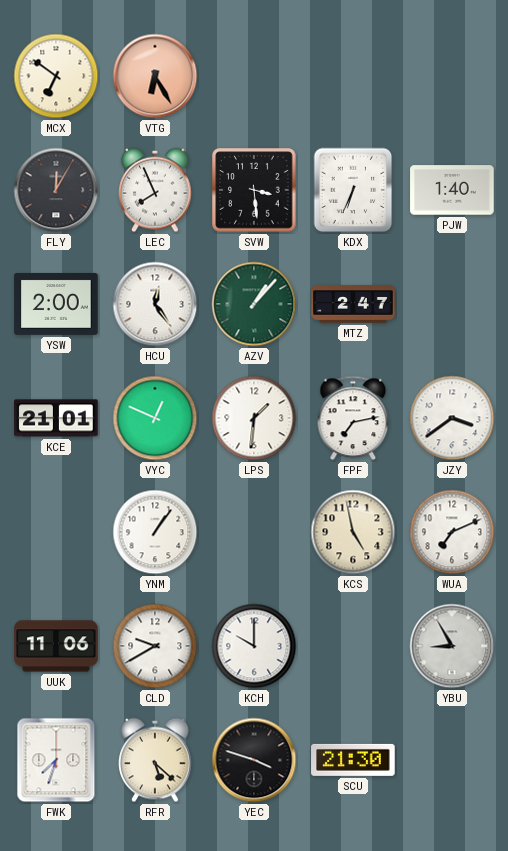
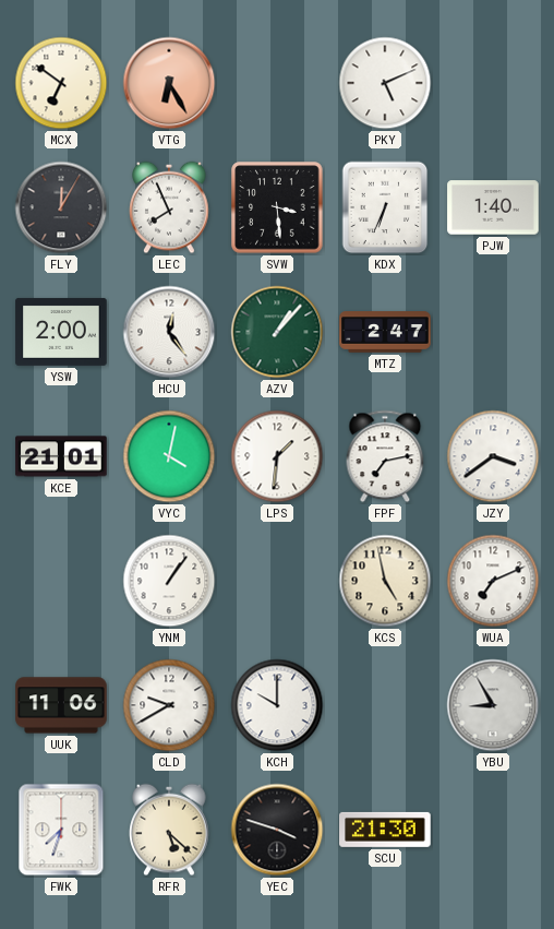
PKY: none -> 5:11 (385, 83)
VYC: 12:49 -> 4:02 (169, 456)
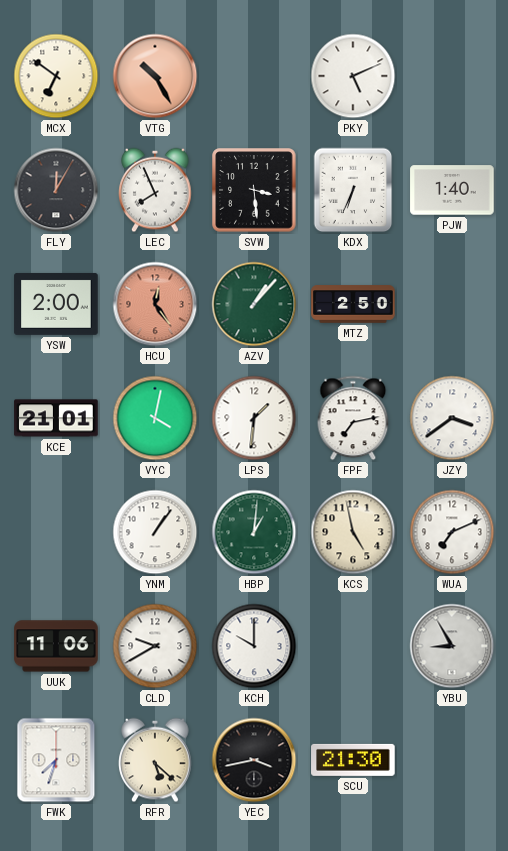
VTG: 6:25 -> 10:25 (155, 76)
HCU dial: white -> salmon (155, 304)
MTZ: 2:47 -> 2:50 (353, 304)
HBP: none -> 1:01 (254, 532)
YEC: 3:48 -> 3:43 (254, 760)
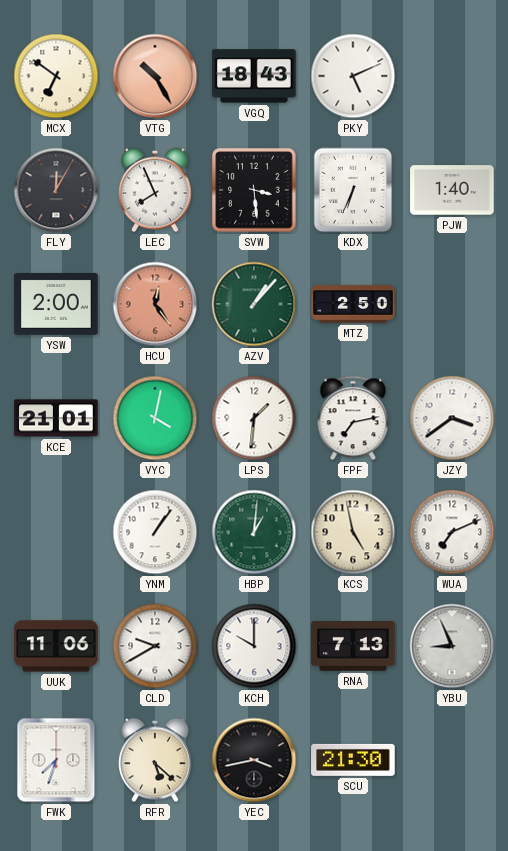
VGQ: none -> 18:43 (254, 76)
RNA: none -> 7:13 (353, 647)
YBU: 8:55 -> 8:56 (452, 646)
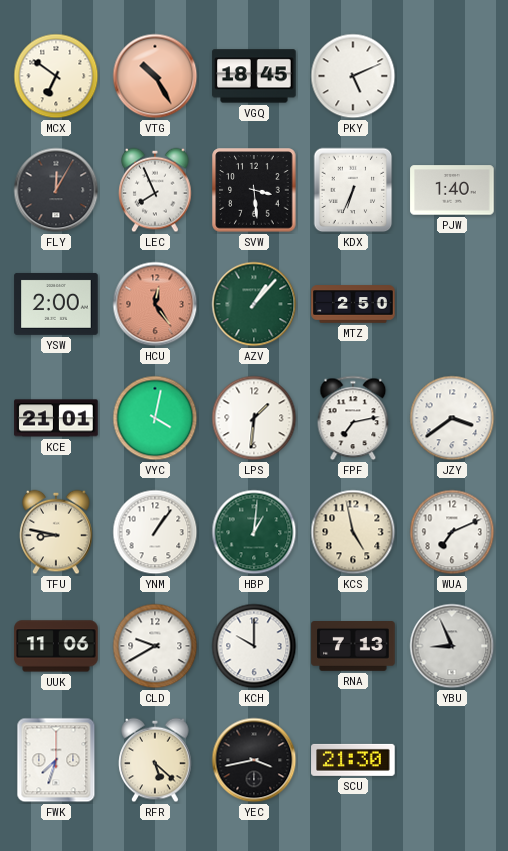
VGQ: 18:43 -> 18:45 (254, 76)
TFU: none -> 8:47 (56, 532)
